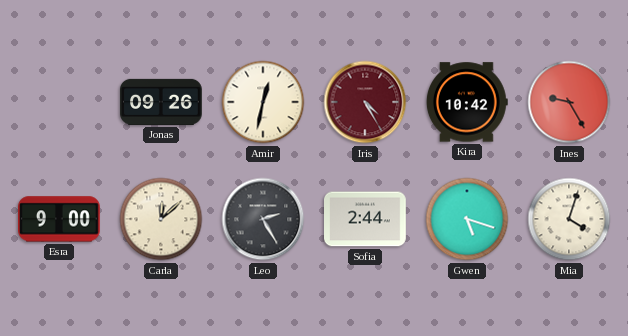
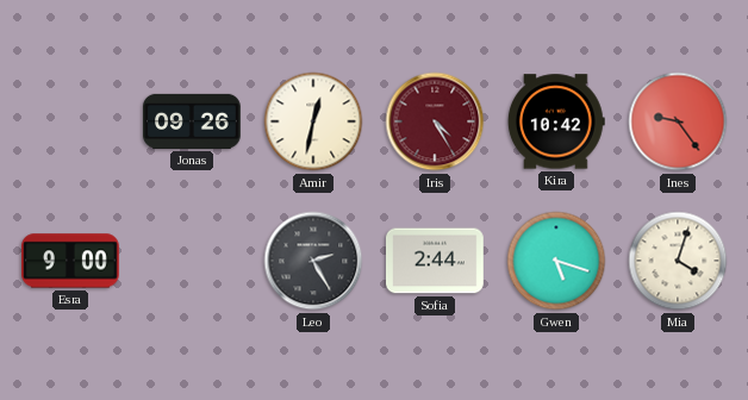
Ines: 9:25 -> 9:24 (678, 121)
Carla: 12:08 -> none (161, 219)
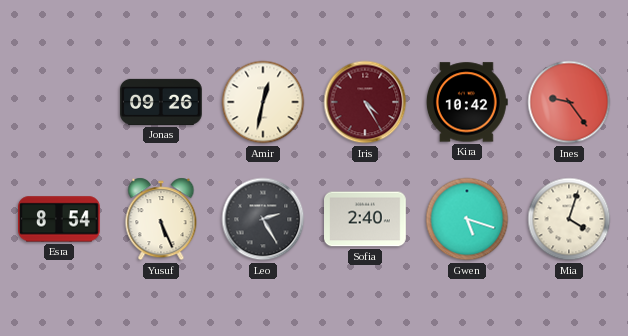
Esra: 9:00 -> 8:54 (59, 219)
Yusuf: none -> 5:26 (161, 219)
Sofia: 2:44 -> 2:40 (366, 219)
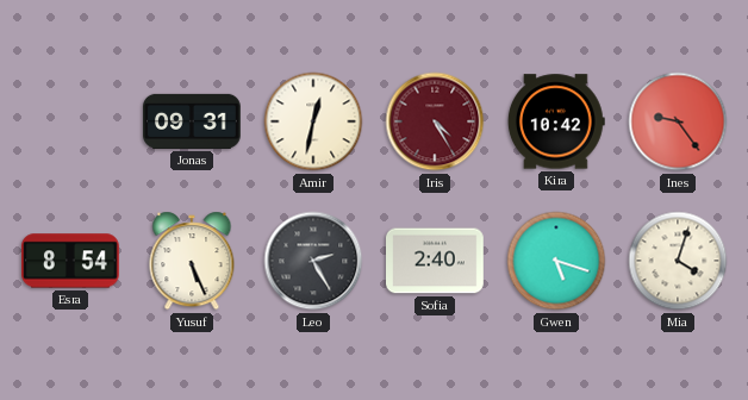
Jonas: 09:26 -> 09:31 (193, 121)
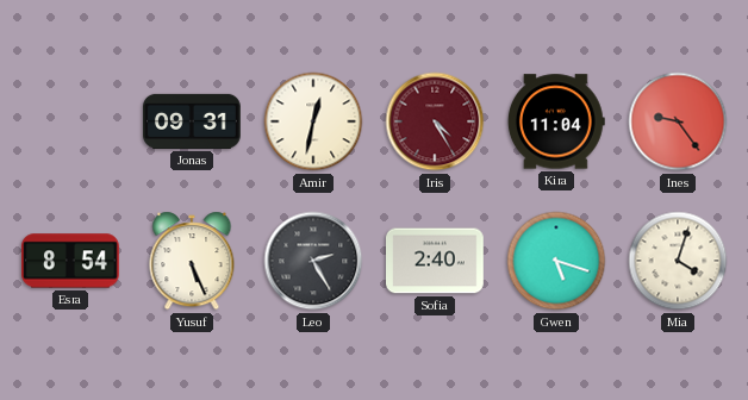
Kira: 10:42 -> 11:04 (556, 121)
